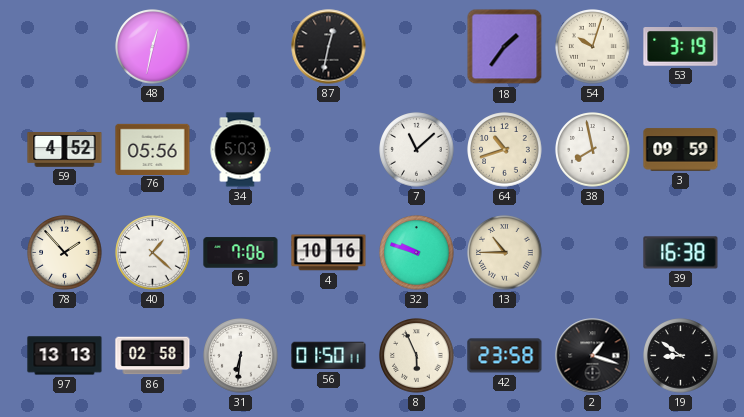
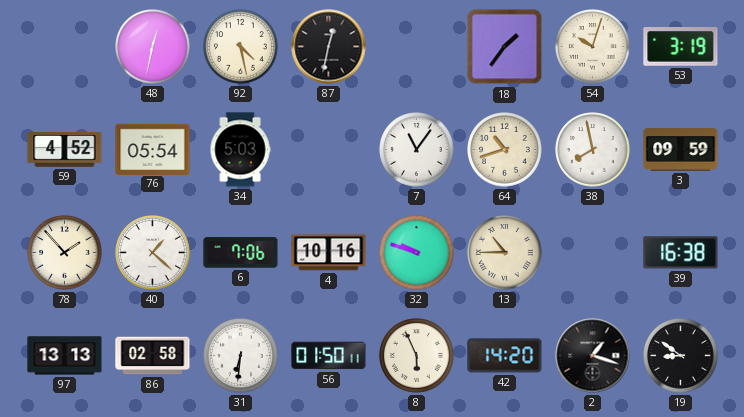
92: none -> 4:28 (241, 47)
76: 05:56 -> 05:54 (153, 149)
7: 11:08 -> 11:06 (417, 150)
42: 23:58 -> 14:20 (505, 356)
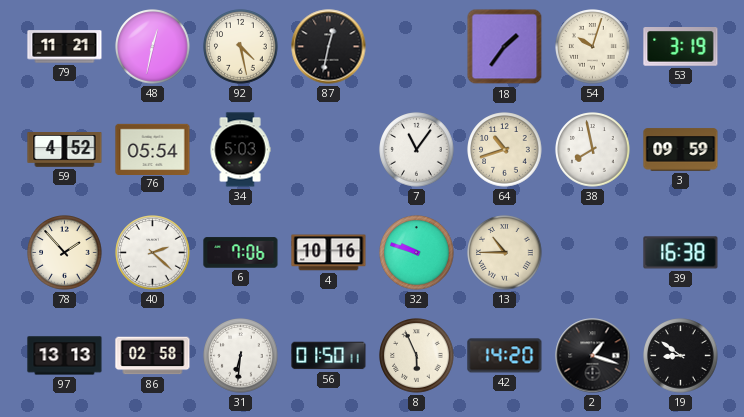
79: none -> 11:21 (65, 47)
40: 1:22 -> 2:22 (153, 253)
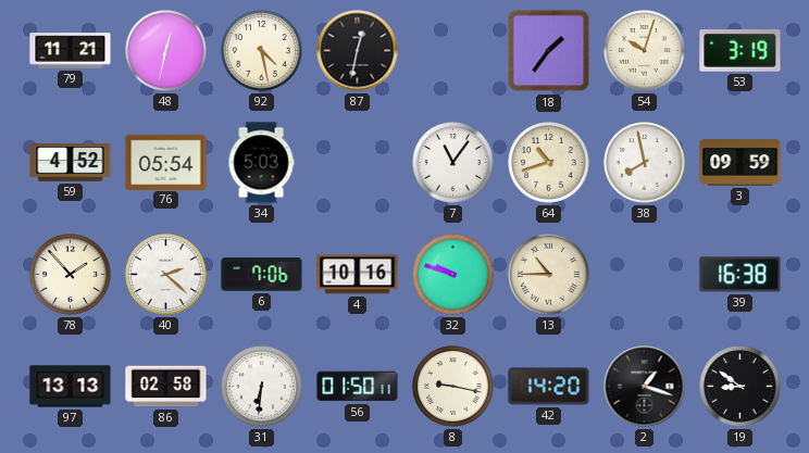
8: 5:56 -> 9:17 (453, 387)
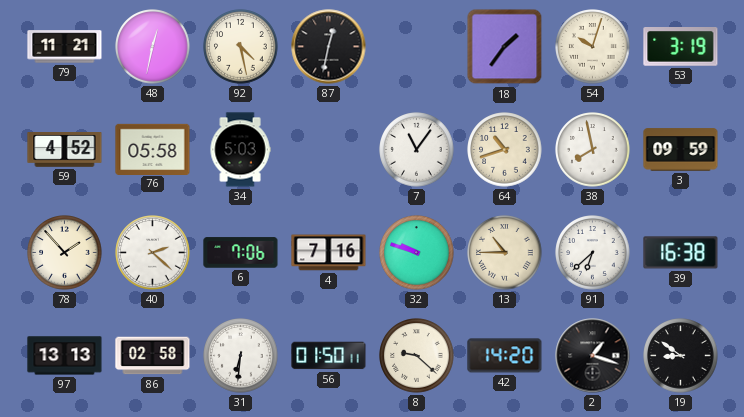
76: 05:54 -> 05:58 (153, 149)
4: 10:16 -> 7:16 (329, 253)
91: none -> 6:38 (593, 253)
8: 9:17 -> 9:22 (417, 356)
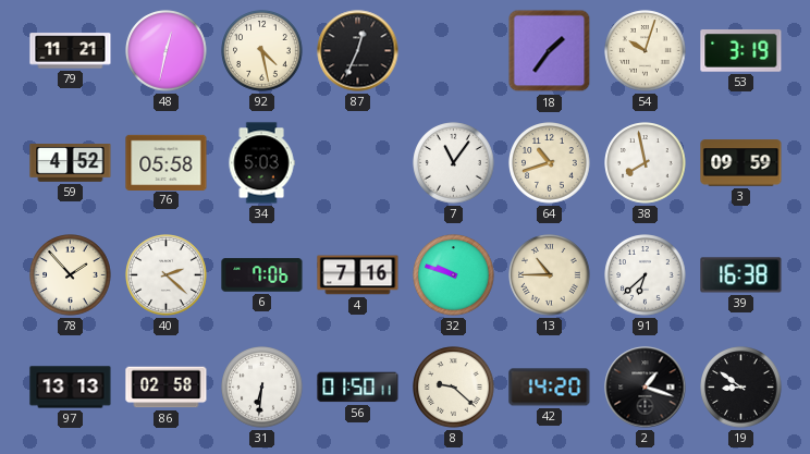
87: 12:32 -> 12:34 (358, 51)
